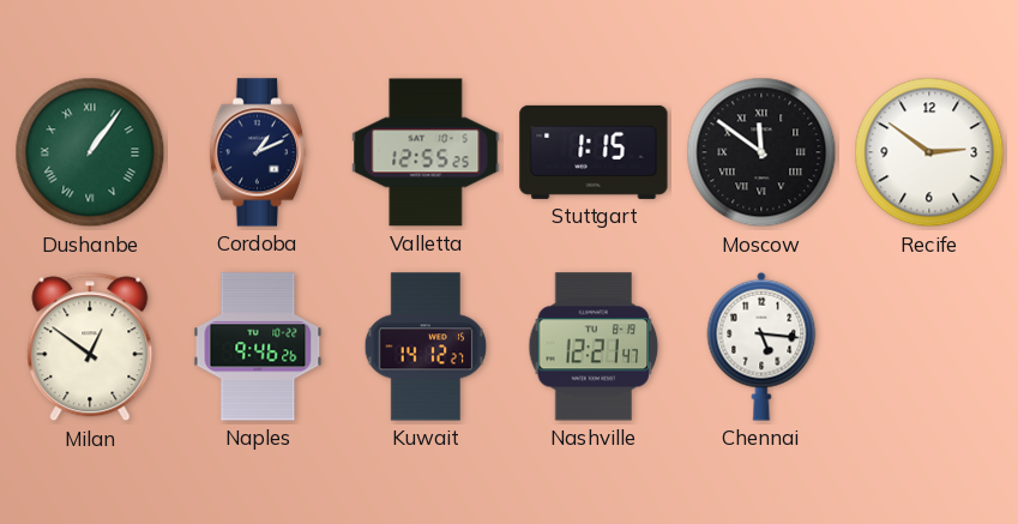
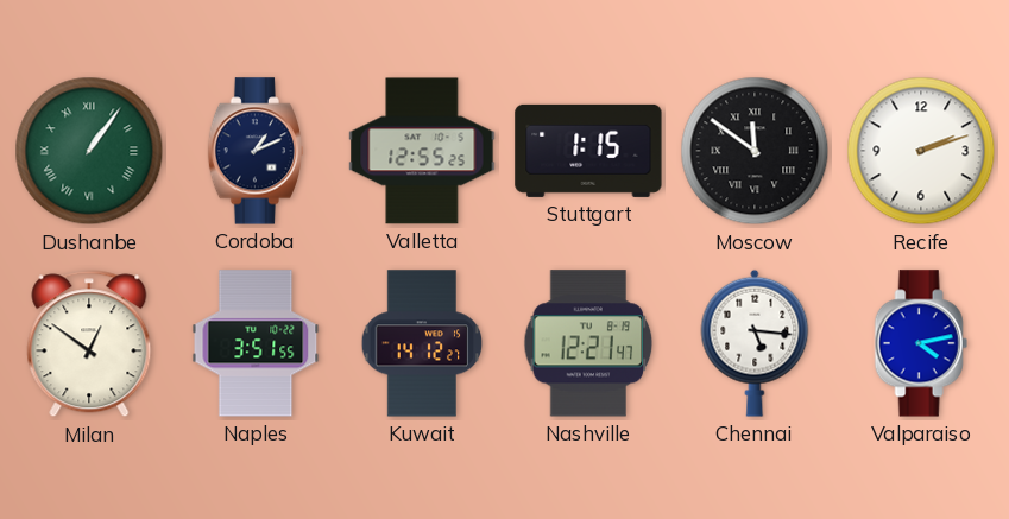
Recife: 2:51 -> 2:12 (921, 151)
Naples: 9:46 -> 3:51 (256, 343)
Valparaiso: none -> 4:13 (921, 343)
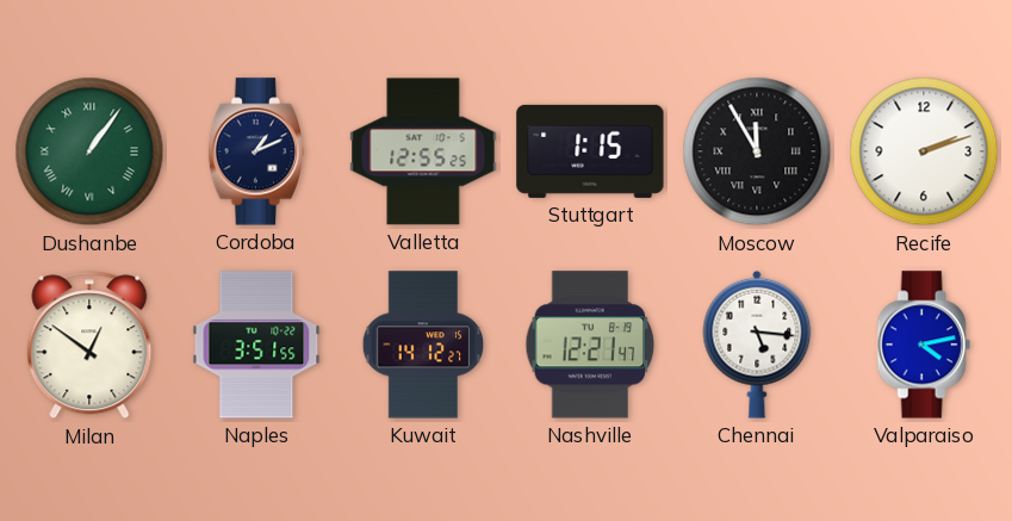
Moscow: 11:51 -> 11:55 (757, 151)
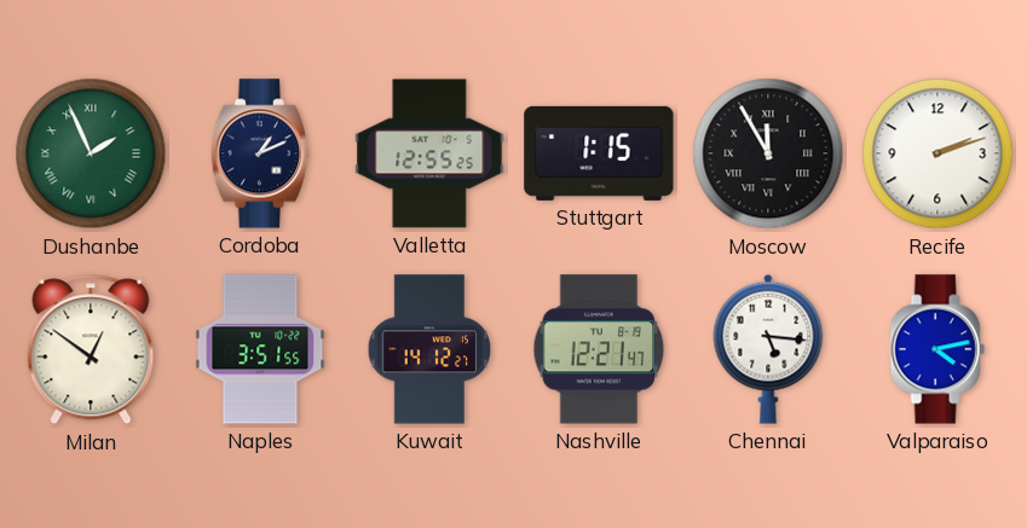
Dushanbe: 1:06 -> 1:56 (91, 153)
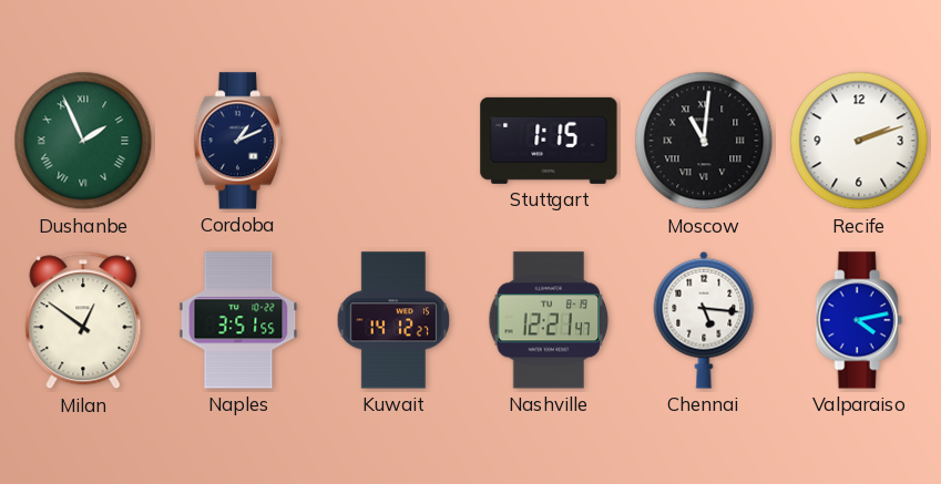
Valletta: 12:55 -> none (429, 153)
Moscow: 11:55 -> 11:01 (704, 141)
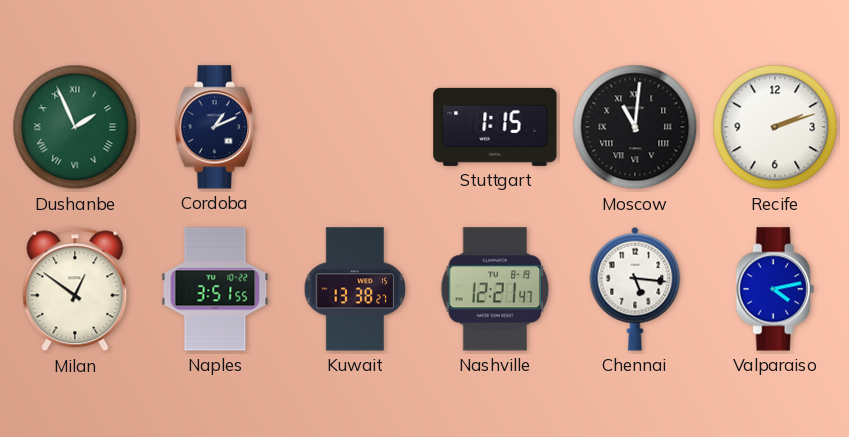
Kuwait: 14:12 -> 13:38 (355, 289)
